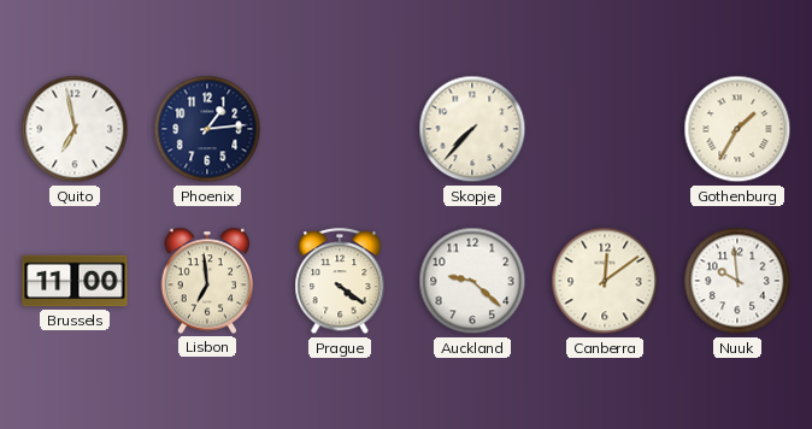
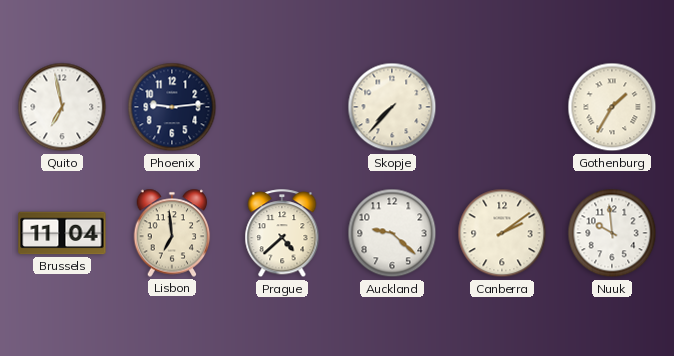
Phoenix: 1:14 -> 9:14 (172, 107)
Brussels: 11:00 -> 11:04 (62, 233)
Prague: 4:21 -> 4:38 (282, 234)
Canberra: 12:09 -> 2:09 (502, 233)
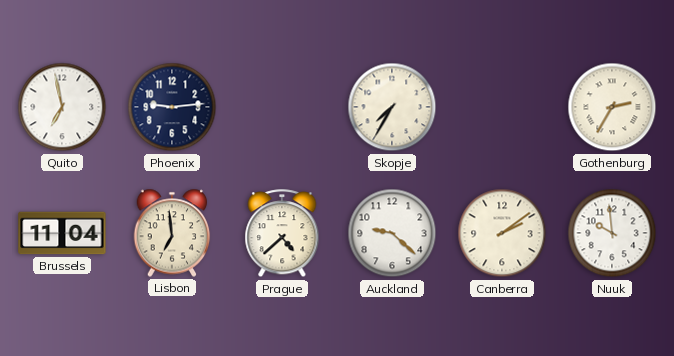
Skopje: 7:37 -> 7:35 (392, 107)
Gothenburg: 1:35 -> 2:35 (612, 107)
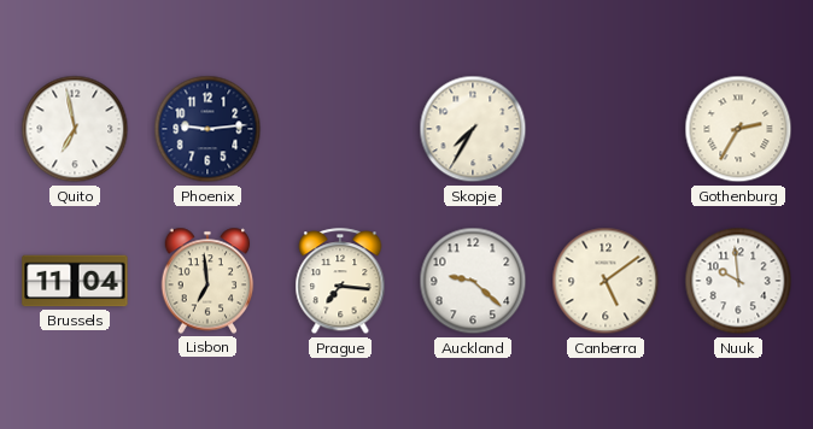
Prague: 4:38 -> 7:16 (340, 282)
Canberra: 2:09 -> 5:09 (606, 281)
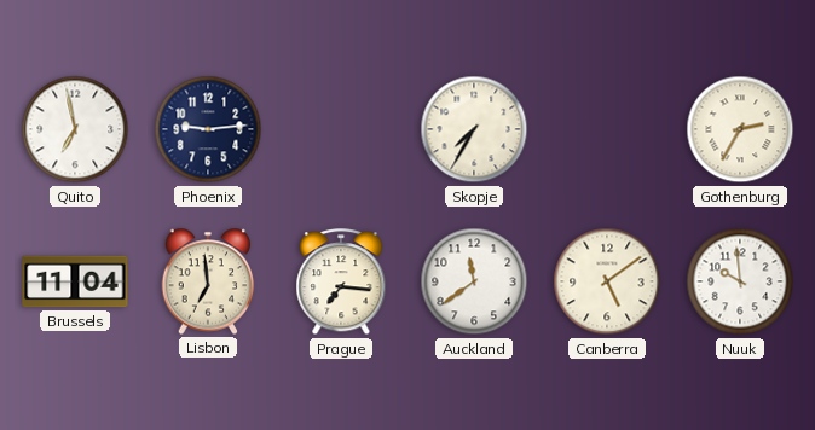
Auckland: 9:22 -> 11:39 (474, 281)
